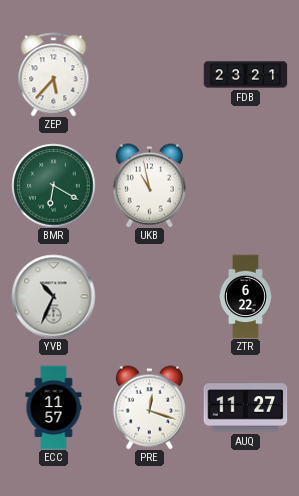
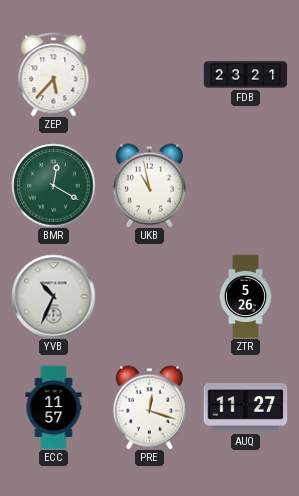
BMR: 6:20 -> 12:20 (53, 185)
ZTR: 6:22 -> 5:26 (246, 296)
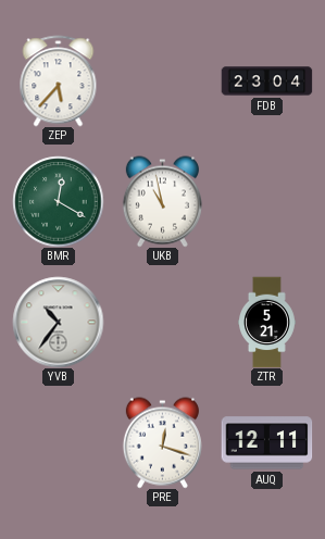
FDB: 23:21 -> 23:04 (266, 82)
YVB: 10:34 -> 10:36 (58, 322)
ZTR: 5:26 -> 5:21 (267, 322)
ECC: 11:57 -> none (54, 407)
AUQ: 11:27 -> 12:11 (266, 443)
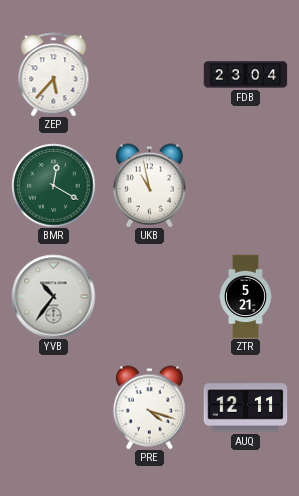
PRE: 12:18 -> 4:18 (149, 407)
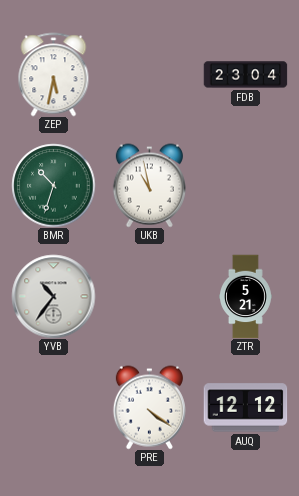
ZEP: 5:37 -> 5:32 (54, 74)
BMR: 12:20 -> 10:33 (53, 185)
PRE: 4:18 -> 4:21 (149, 407)
AUQ: 12:11 -> 12:12 (245, 408)
